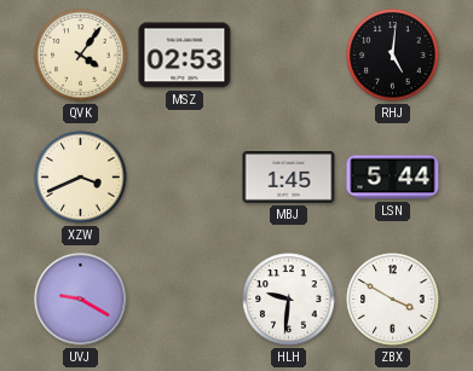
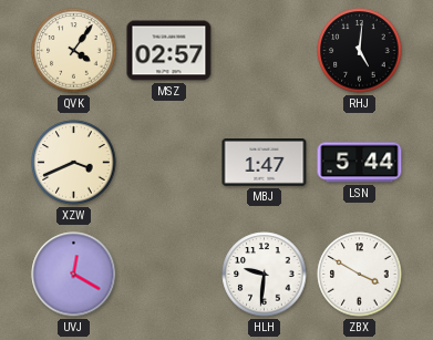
MSZ: 02:53 -> 02:57 (169, 51)
MBJ: 1:45 -> 1:47 (265, 163)
UVJ: 9:20 -> 12:20 (74, 275)
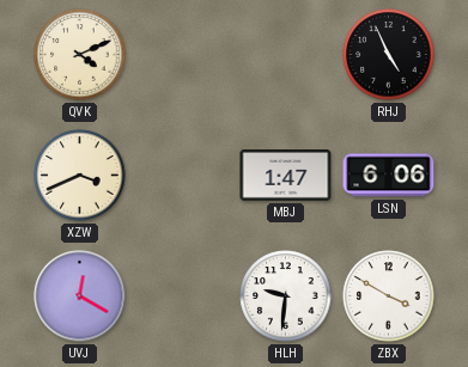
QVK: 4:06 -> 4:11 (80, 55)
MSZ: 02:57 -> none (169, 51)
RHJ: 5:01 -> 4:56 (389, 55)
LSN: 5:44 -> 6:06 (389, 176)
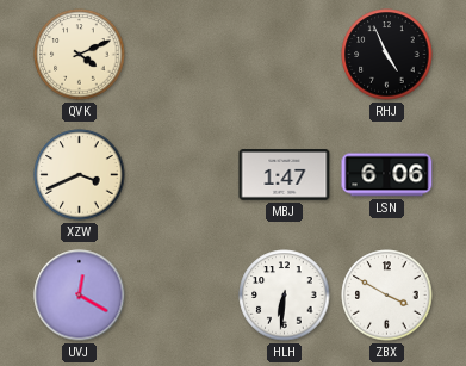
HLH: 9:31 -> 6:31 (285, 296)
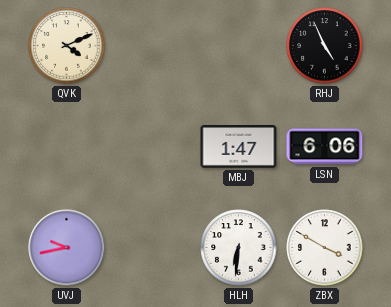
XZW: 3:41 -> none (80, 175)
UVJ: 12:20 -> 9:43 (67, 248)
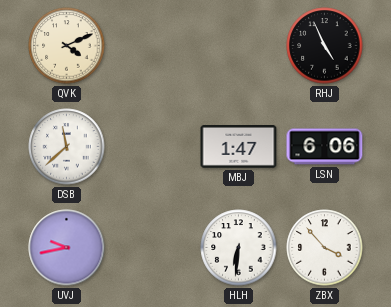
DSB: none -> 11:38 (67, 147)
ZBX: 3:50 -> 3:53 (325, 248)
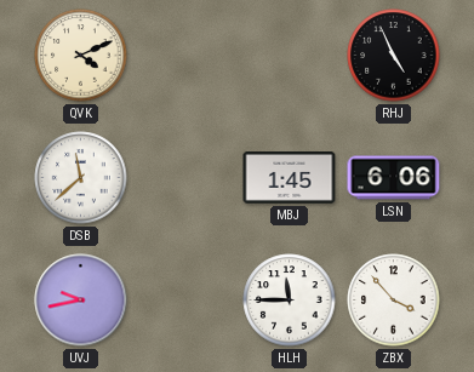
MBJ: 1:47 -> 1:45 (290, 178)
HLH: 6:31 -> 11:45 (290, 301)
